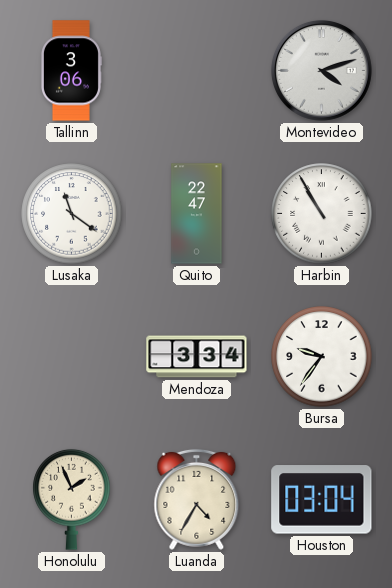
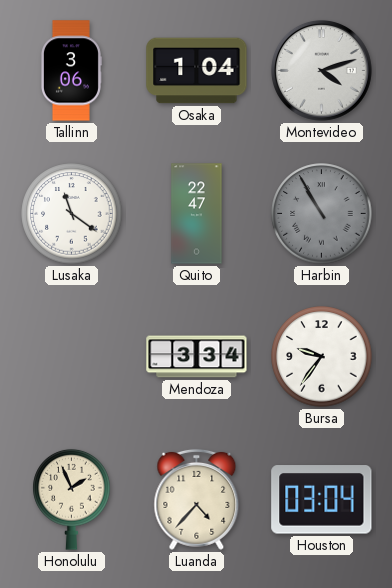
Osaka: none -> 1:04 (197, 71)
Harbin dial: white -> grey (322, 214)
Luanda: 4:35 -> 4:37 (197, 499)
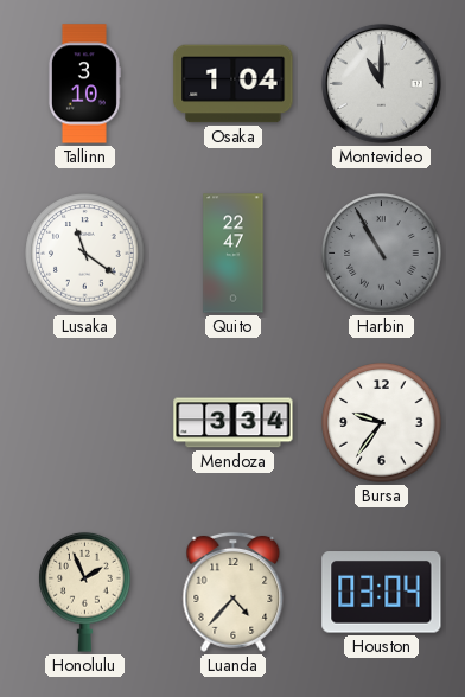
Tallinn: 3:06 -> 3:10 (84, 84)
Montevideo: 4:12 -> 11:00 (381, 83)
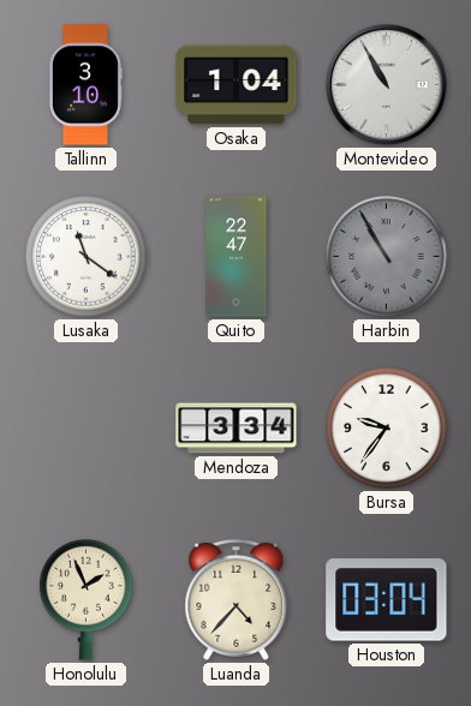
Montevideo: 11:00 -> 10:55 (386, 84)
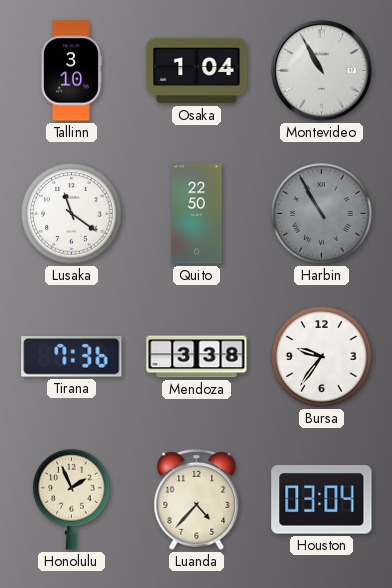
Quito: 22:47 -> 22:50 (197, 214)
Tirana: none -> 7:36 (72, 357)
Mendoza: 3:34 -> 3:38 (197, 357)
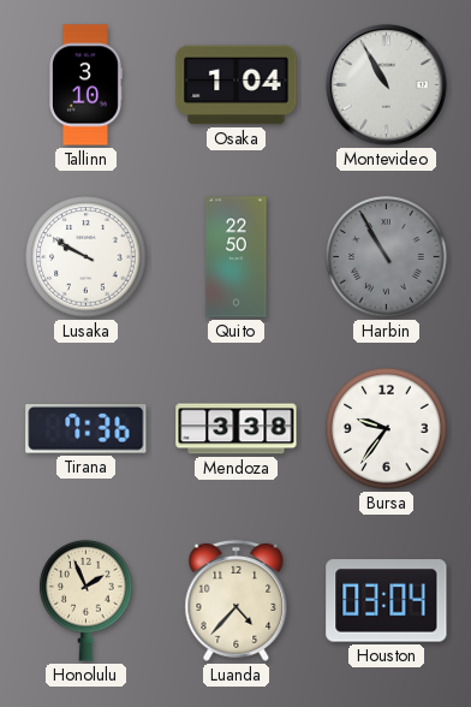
Lusaka: 11:21 -> 9:50 (87, 257)
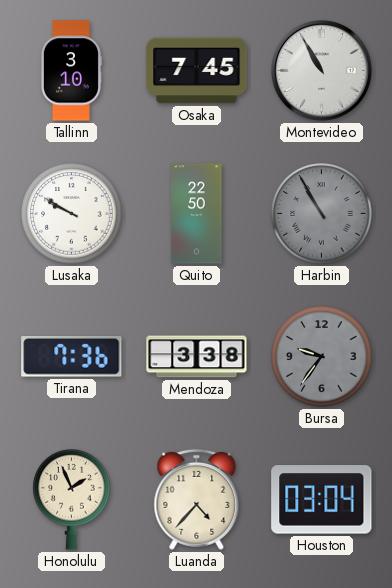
Osaka: 1:04 -> 7:45 (197, 71)
Bursa dial: white -> grey (322, 357)
